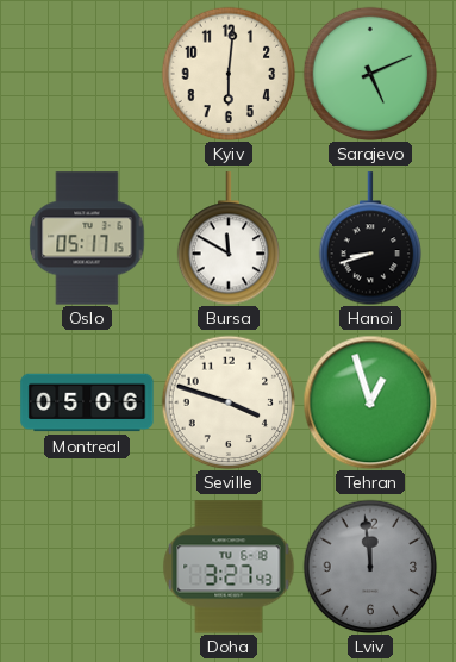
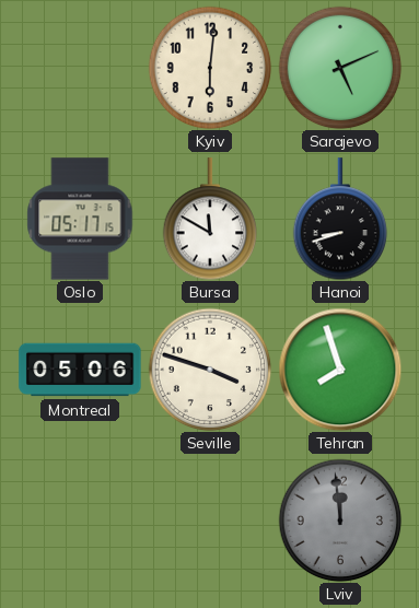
Tehran: 12:57 -> 7:57 (340, 370)
Doha: 3:27 -> none (229, 567)
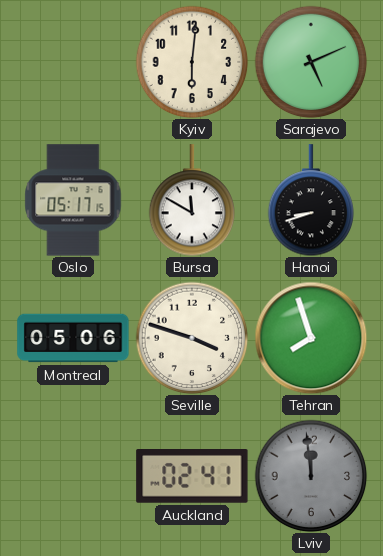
Auckland: none -> 02:41 (192, 477)
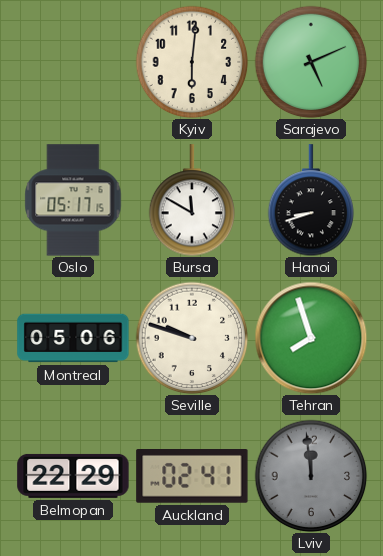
Seville: 3:48 -> 9:48 (192, 338)
Belmopan: none -> 22:29 (73, 476)
